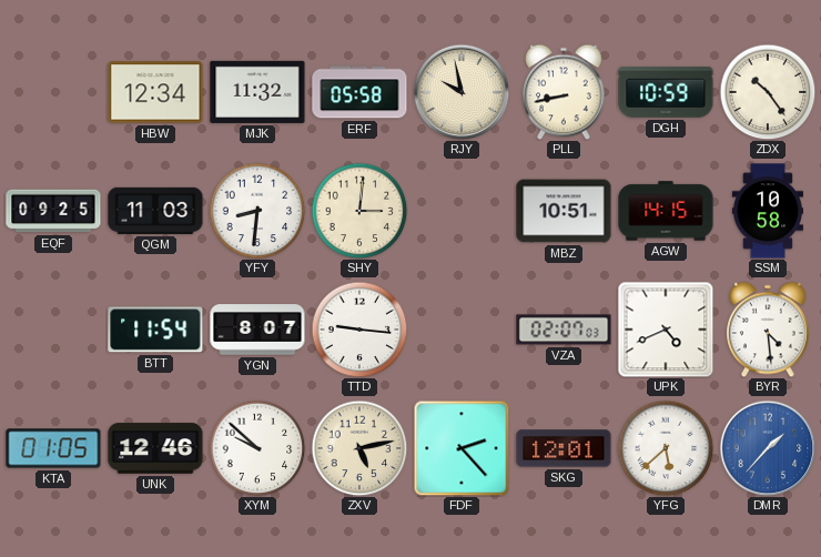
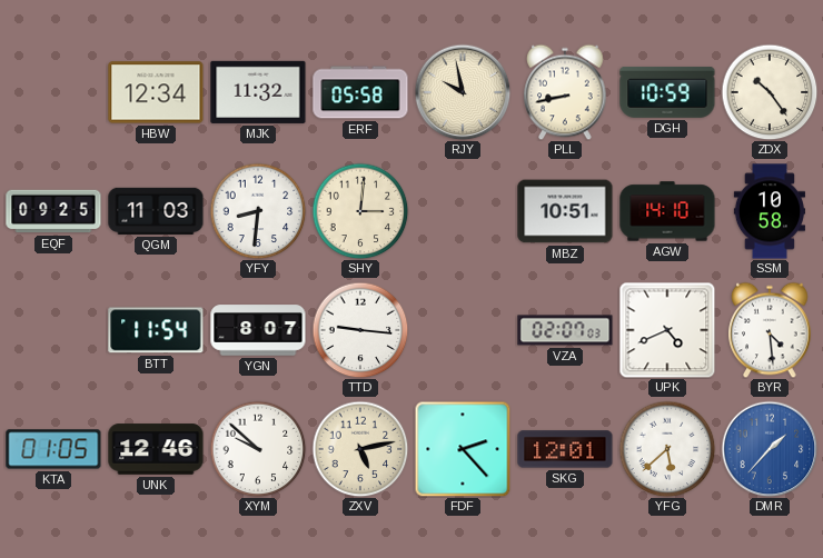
AGW: 14:15 -> 14:10 (667, 211)
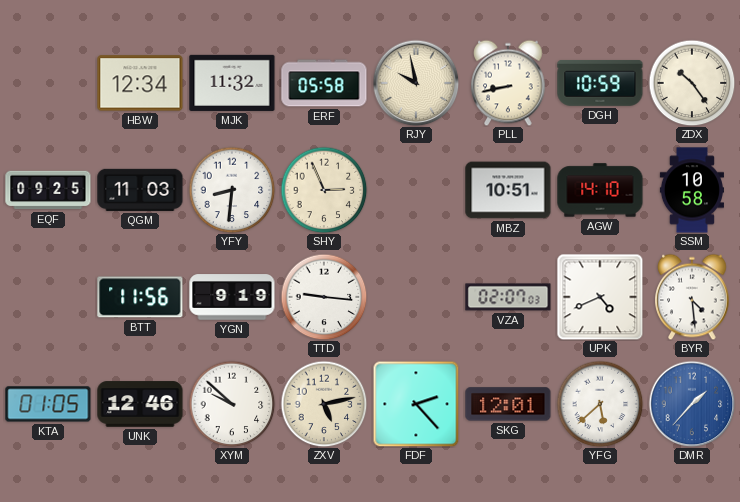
SHY: 3:01 -> 2:56 (324, 190)
BTT: 11:54 -> 11:56 (140, 297)
YGN: 8:07 -> 9:19 (232, 297)
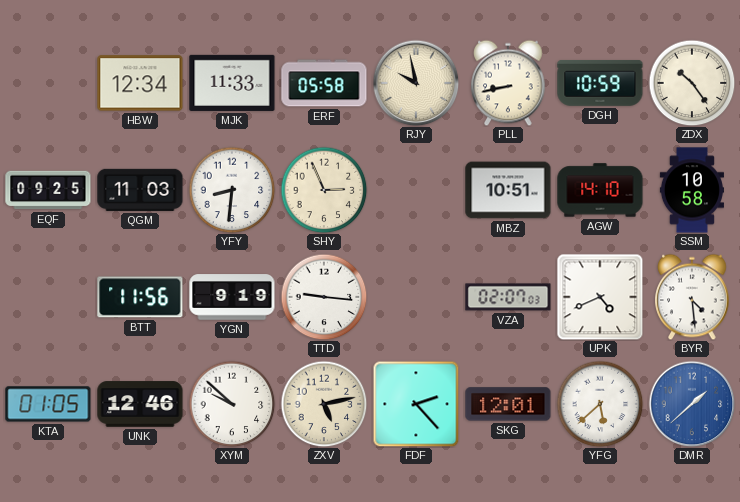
MJK: 11:32 -> 11:33 (232, 83)
DMR: 1:37 -> 1:38 (692, 404)
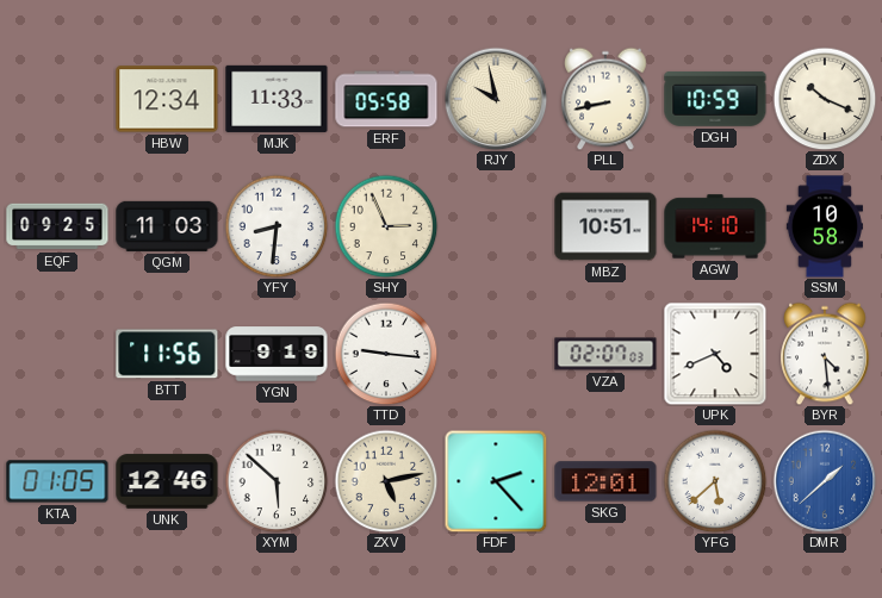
ZDX: 10:24 -> 10:19 (825, 99)
XYM: 9:52 -> 5:52 (277, 481)
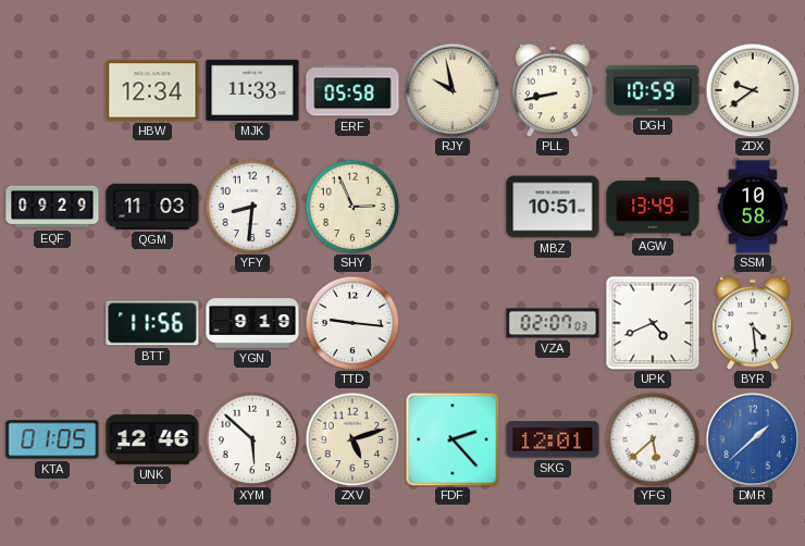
ZDX: 10:19 -> 9:39 (753, 90)
EQF: 09:25 -> 09:29 (52, 207)
AGW: 14:10 -> 13:49 (653, 207)
ZXV: 5:13 -> 5:12 (352, 439)
